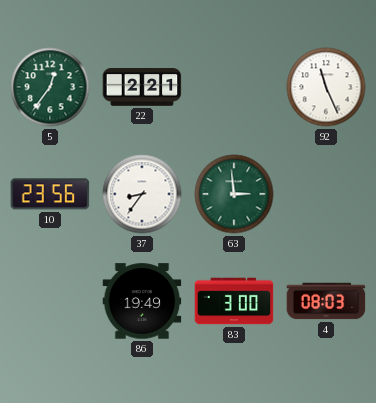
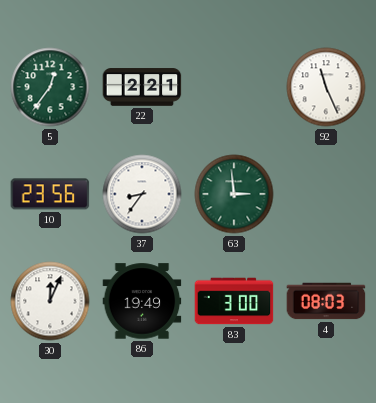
30: none -> 12:04 (50, 301)
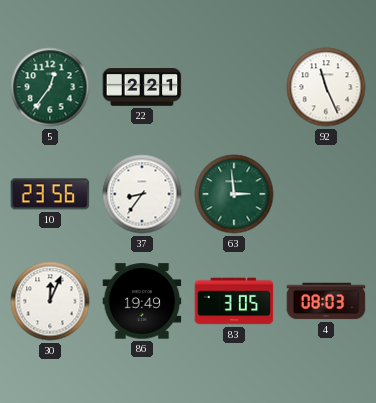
83: 3:00 -> 3:05 (234, 301)
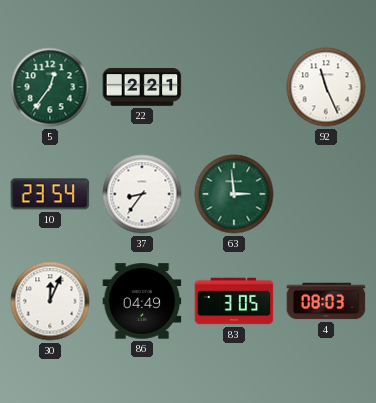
10: 23:56 -> 23:54 (50, 194)
86: 19:49 -> 04:49 (142, 301)
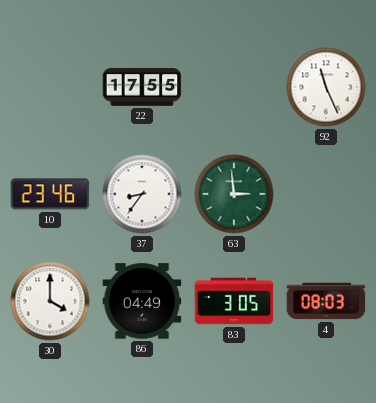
5: 12:36 -> none (50, 87)
22: 2:21 -> 17:55 (142, 87)
10: 23:54 -> 23:46 (50, 194)
30: 12:04 -> 4:00 (50, 301)
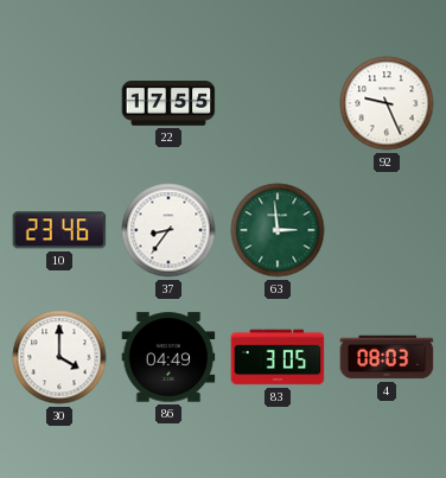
92: 11:26 -> 9:26 (387, 103)
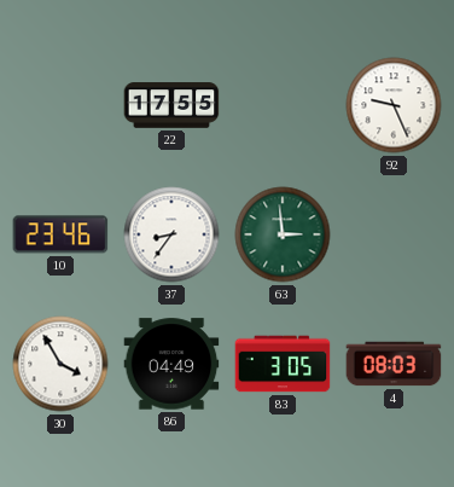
30: 4:00 -> 3:55 (60, 364)
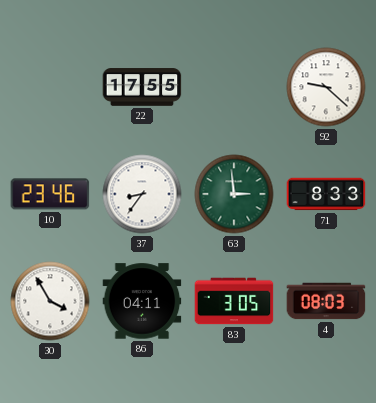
92: 9:26 -> 9:22 (326, 87)
71: none -> 8:33 (326, 194)
86: 04:49 -> 04:11 (142, 301)
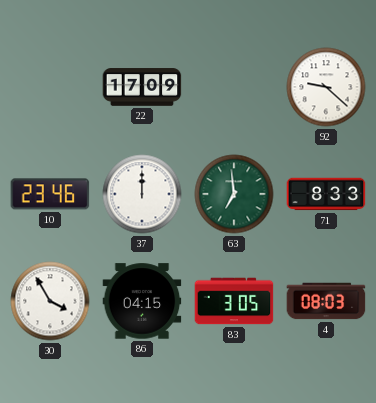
22: 17:55 -> 17:09 (142, 87)
37: 8:36 -> 12:00 (142, 194)
63: 2:59 -> 6:59 (234, 194)
86: 04:11 -> 04:15 (142, 301)
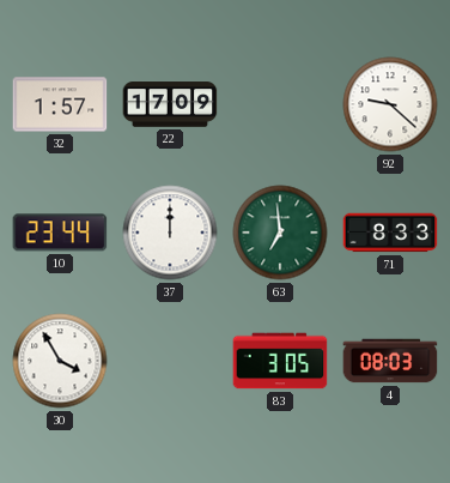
32: none -> 1:57 (60, 104)
10: 23:46 -> 23:44 (60, 233)
86: 04:15 -> none (142, 301)
